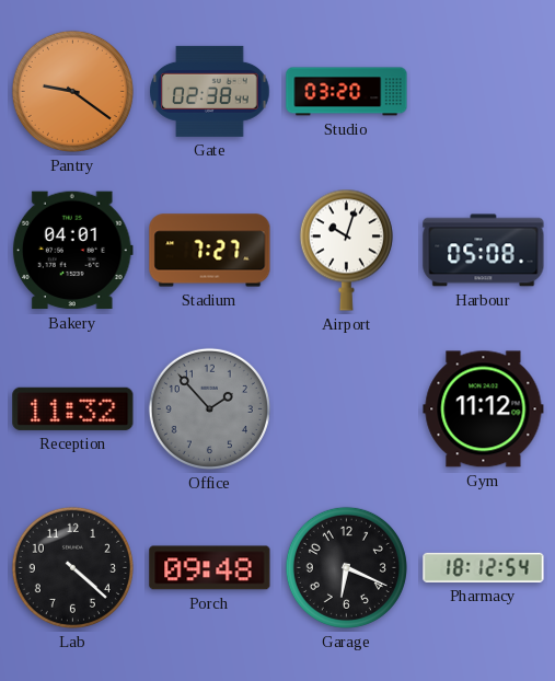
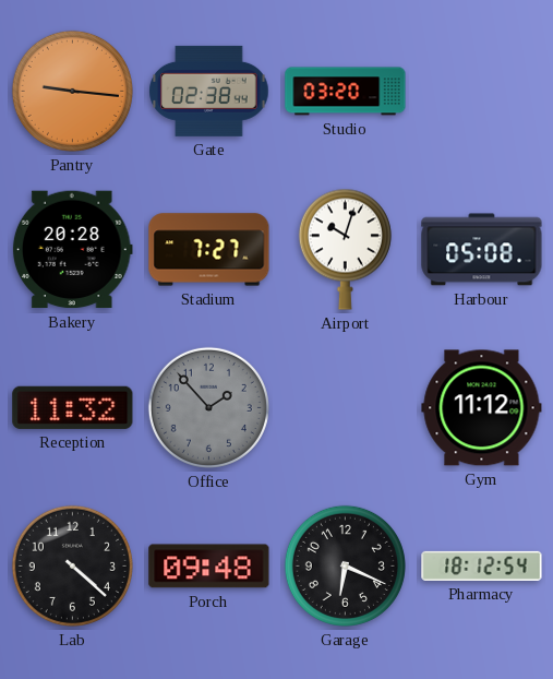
Pantry: 9:21 -> 9:16 (72, 91)
Bakery: 04:01 -> 20:28 (72, 250)
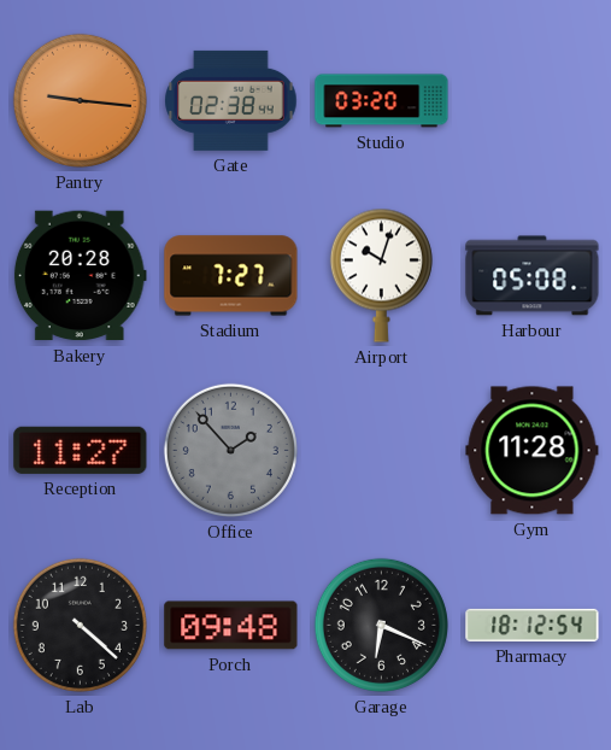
Reception: 11:32 -> 11:27 (81, 450)
Gym: 11:12 -> 11:28 (533, 451)
